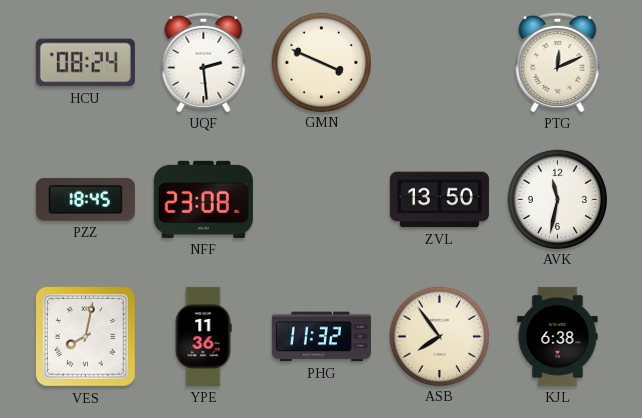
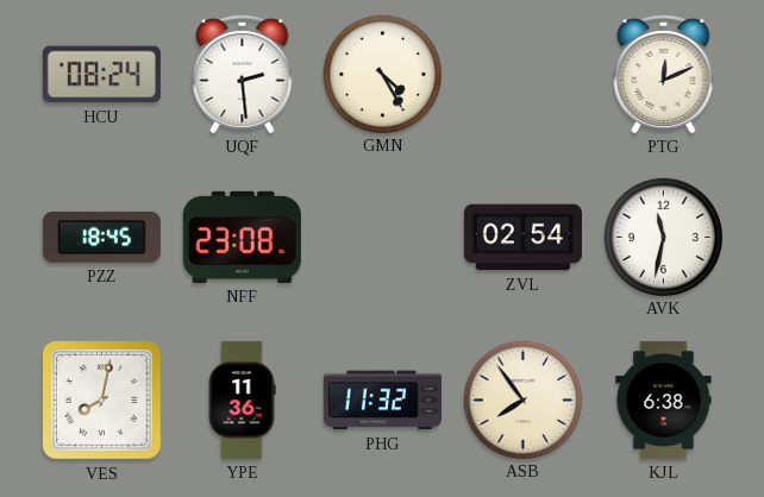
GMN: 3:49 -> 4:25 (382, 74)
ZVL: 13:50 -> 02:54 (522, 238)
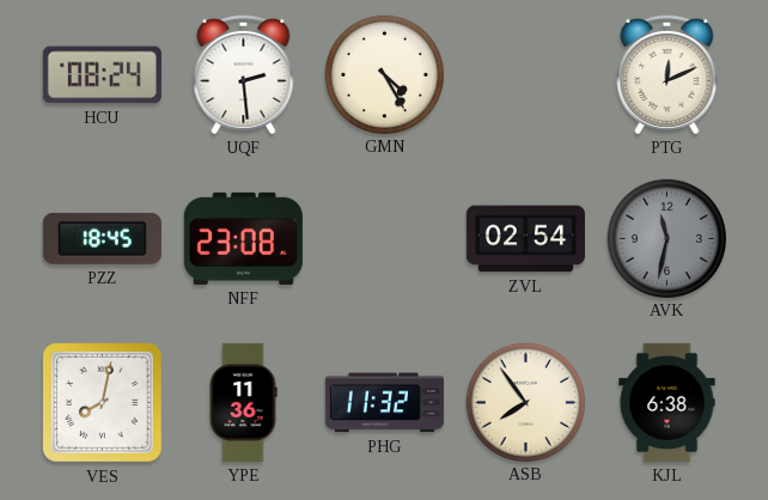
AVK dial: white -> grey (666, 238)
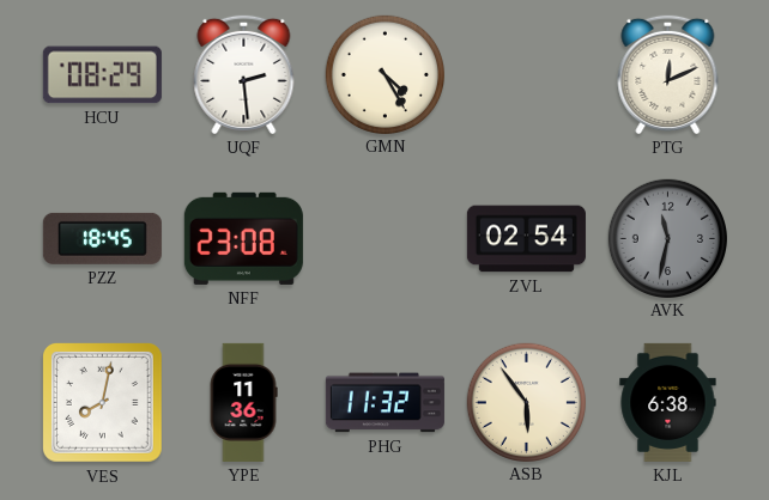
HCU: 08:24 -> 08:29 (102, 75)
ASB: 7:54 -> 5:54 (526, 402)
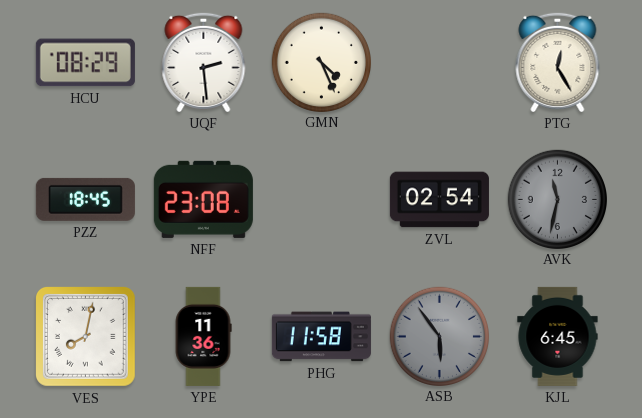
GMN: 4:25 -> 4:26 (321, 62)
PTG: 12:11 -> 12:25 (558, 62)
PHG: 11:32 -> 11:58 (321, 337)
ASB dial: cream -> grey (439, 336)
KJL: 6:38 -> 6:45 (558, 336)
